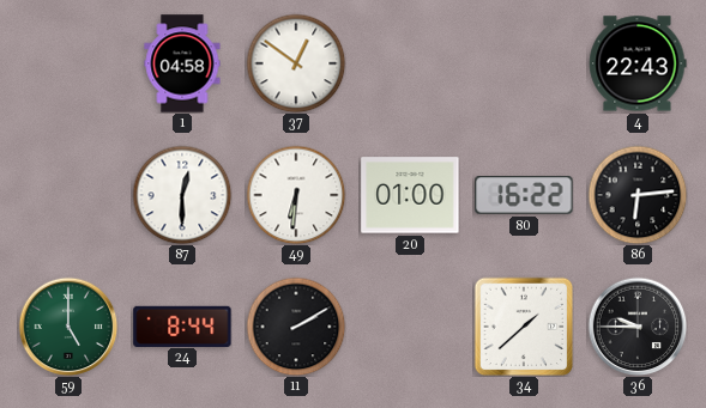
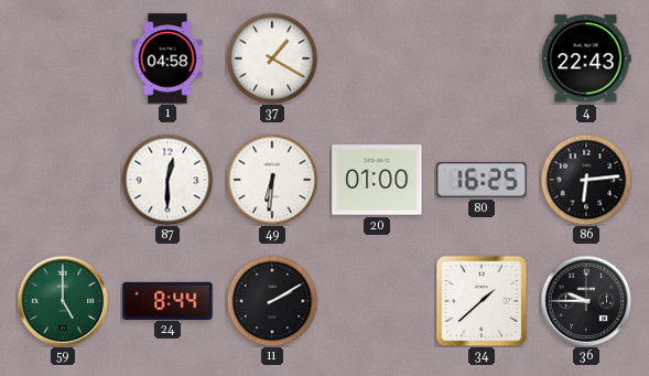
37: 12:51 -> 1:20 (272, 58)
80: 16:22 -> 16:25 (482, 180)
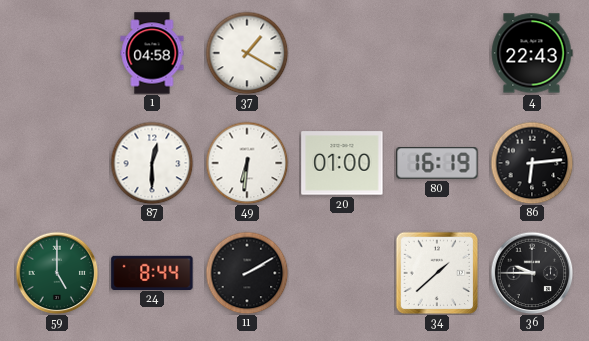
80: 16:25 -> 16:19 (437, 163)
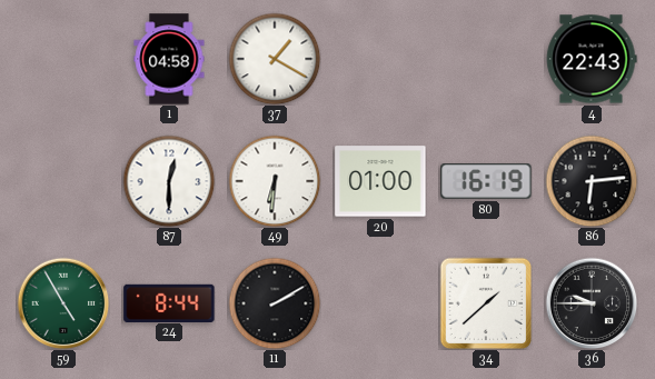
59: 5:00 -> 4:55 (63, 303)
